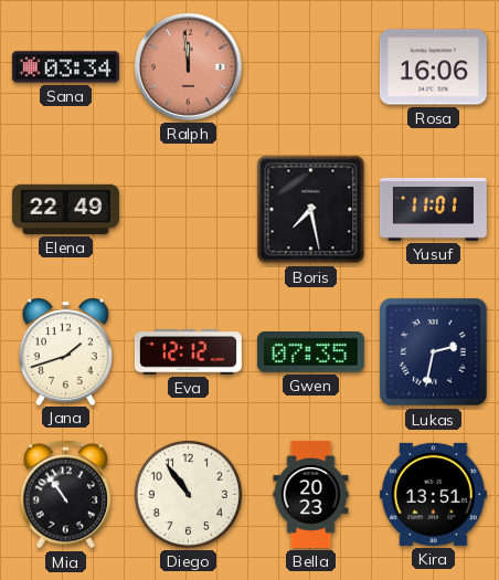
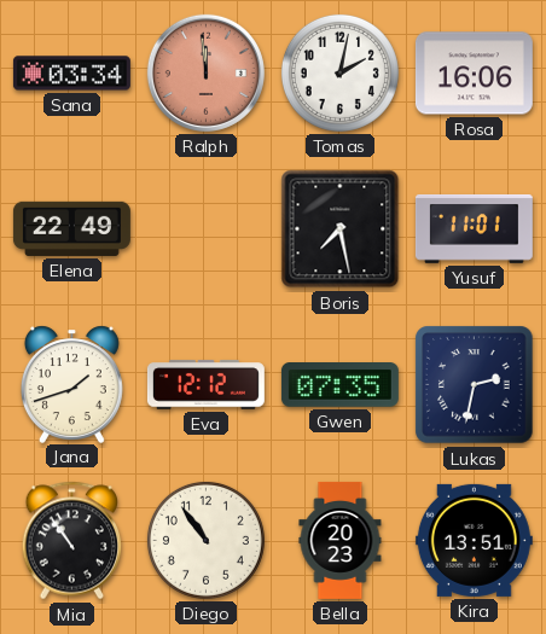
Tomas: none -> 2:02 (339, 72)
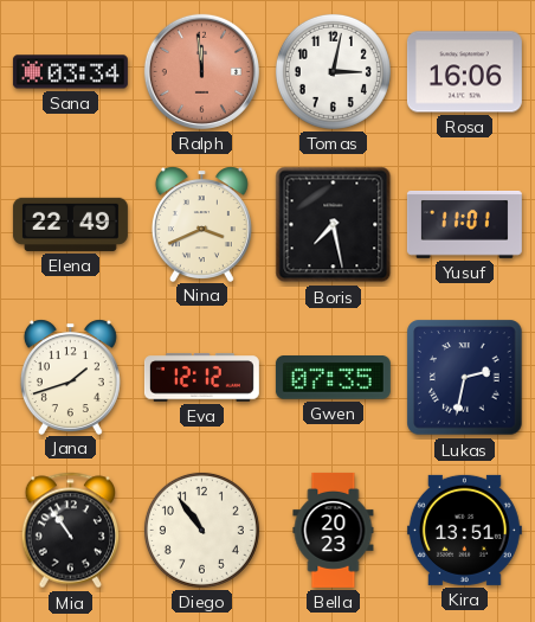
Tomas: 2:02 -> 3:02 (333, 71)
Nina: none -> 3:41 (201, 224)
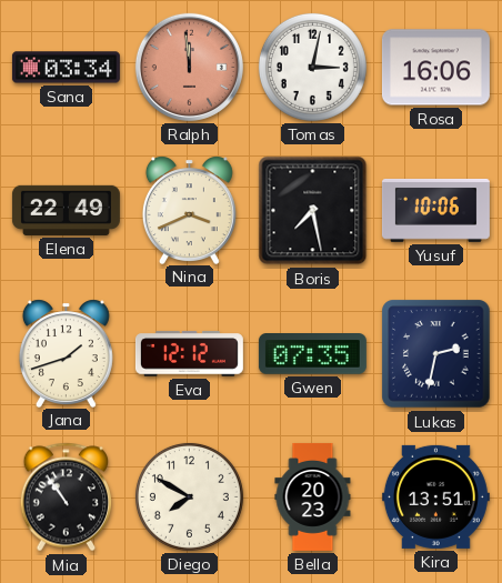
Yusuf: 11:01 -> 10:06 (435, 210)
Diego: 10:54 -> 7:50 (189, 496)
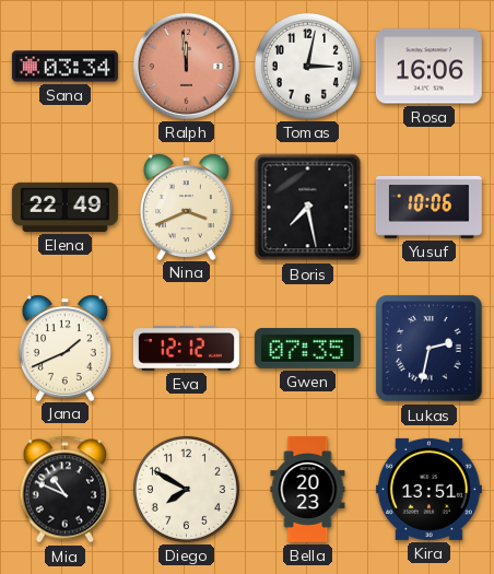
Jana: 1:42 -> 1:41 (64, 348)
Mia: 10:54 -> 10:49 (66, 490)
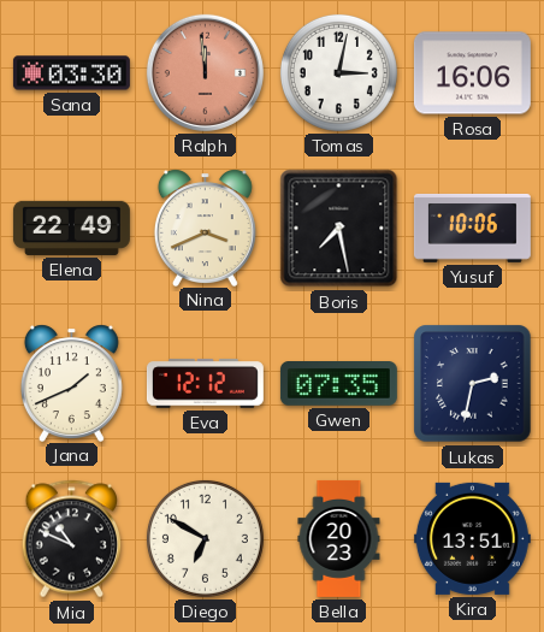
Sana: 03:34 -> 03:30 (71, 73)
Diego: 7:50 -> 6:50 (205, 538)
